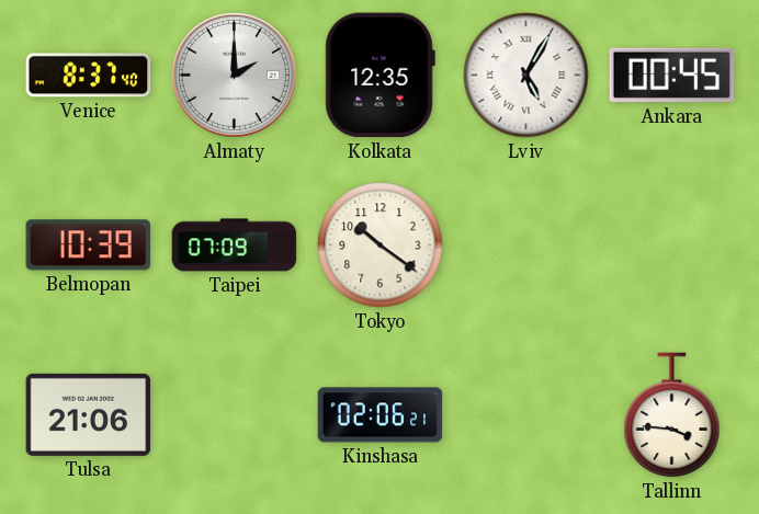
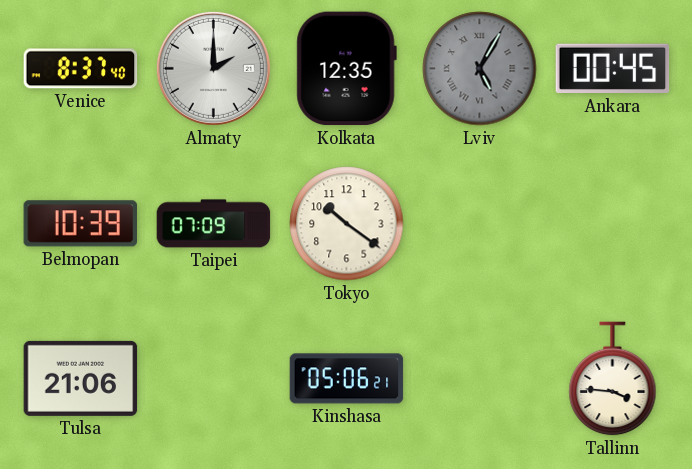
Lviv dial: white -> grey (480, 69)
Kinshasa: 02:06 -> 05:06 (347, 379)
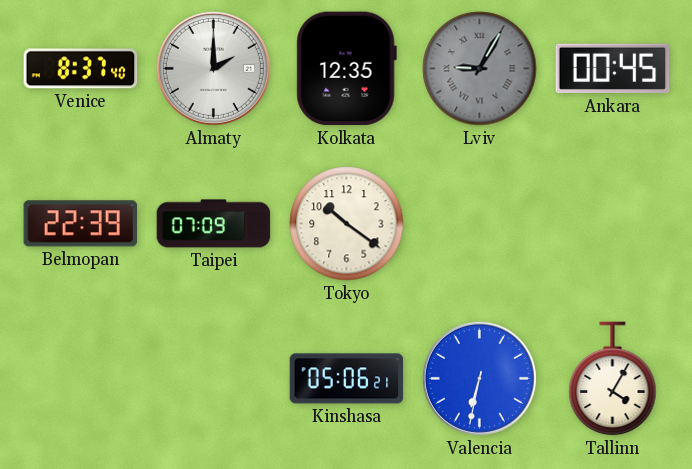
Lviv: 5:05 -> 9:05 (480, 69)
Belmopan: 10:39 -> 22:39 (81, 224)
Tulsa: 21:06 -> none (81, 378)
Valencia: none -> 6:32 (479, 378)
Tallinn: 3:46 -> 4:05 (613, 379)
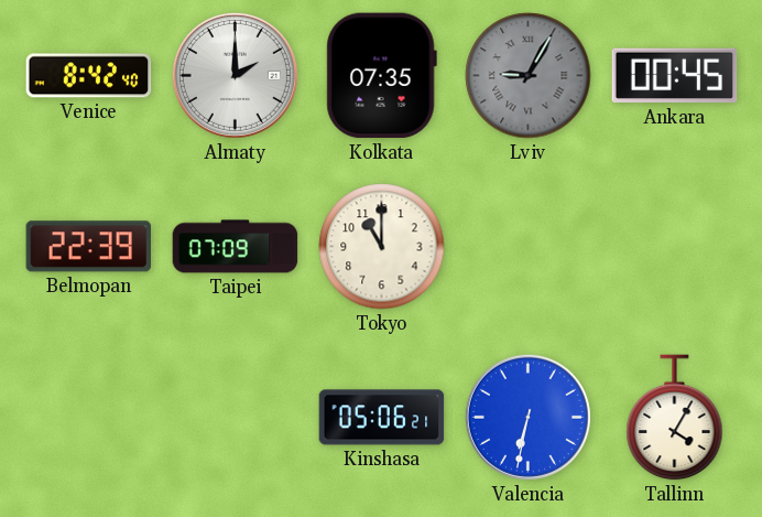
Venice: 8:37 -> 8:42 (89, 76)
Kolkata: 12:35 -> 07:35 (381, 76)
Tokyo: 10:21 -> 11:00 (382, 247)
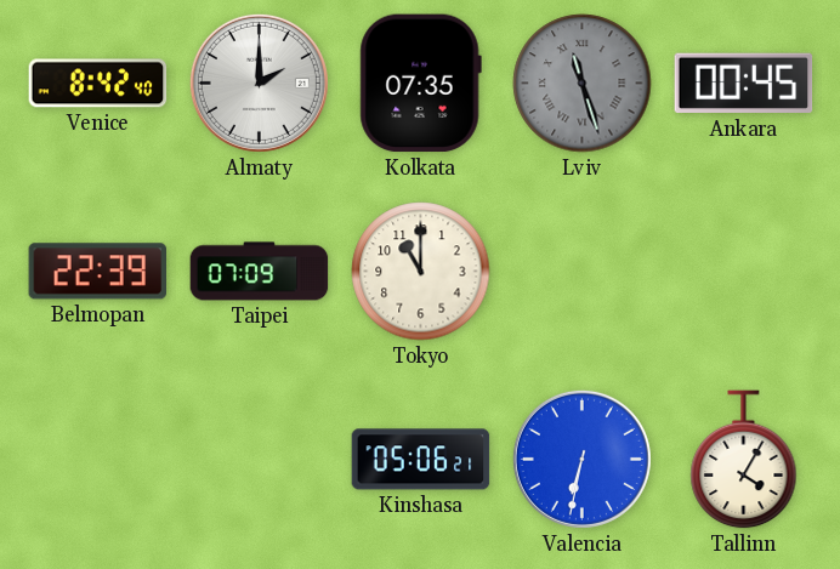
Lviv: 9:05 -> 11:27 (583, 84)
